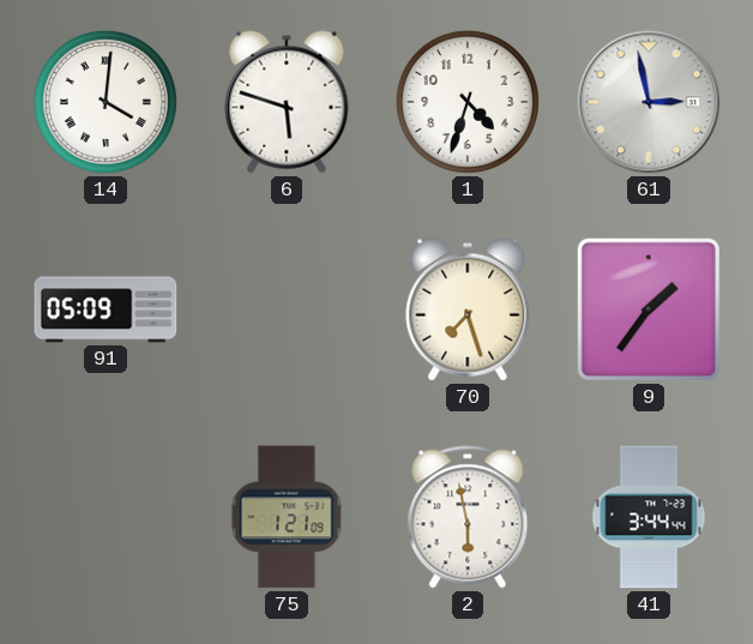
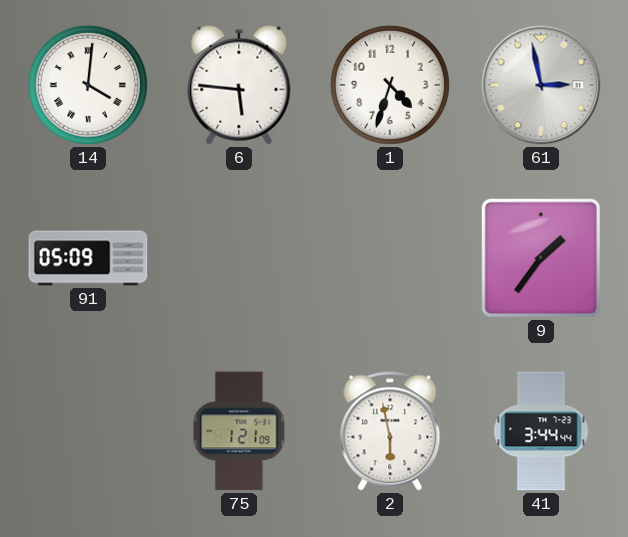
6: 5:48 -> 5:46 (239, 85)
70: 7:27 -> none (468, 309)
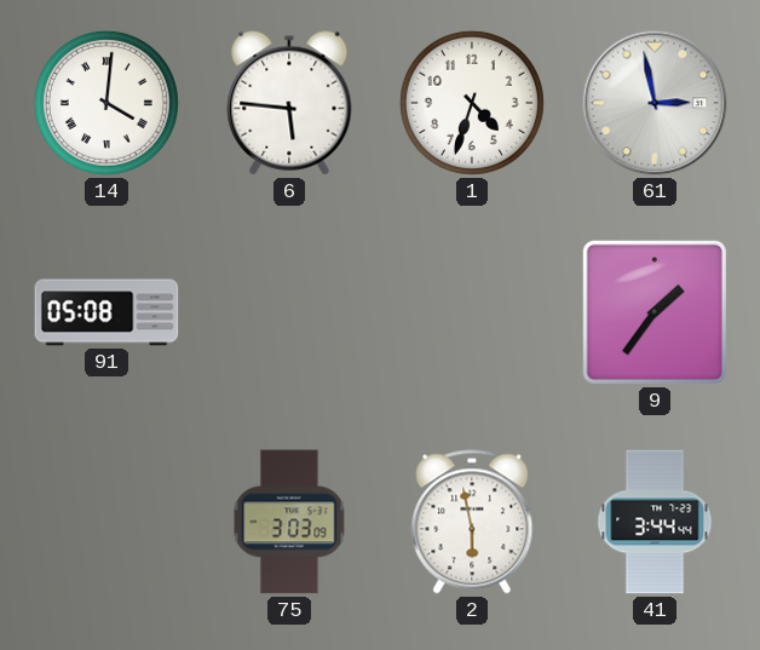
91: 05:09 -> 05:08 (106, 312)
75: 1:21 -> 3:03 (289, 522)
